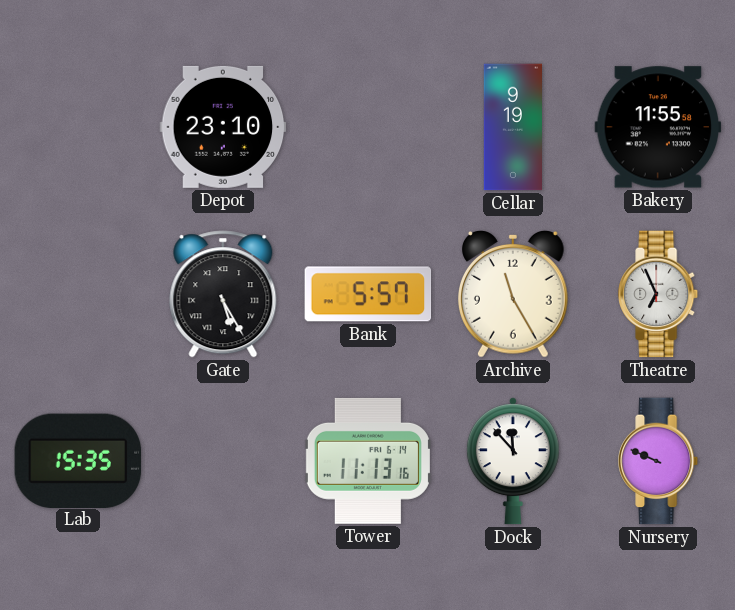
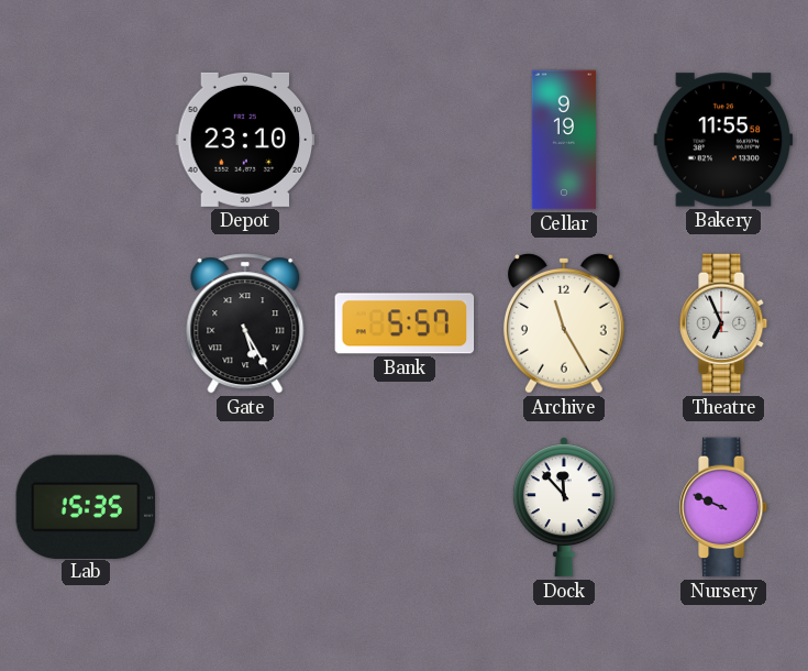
Tower: 11:13 -> none (368, 461)
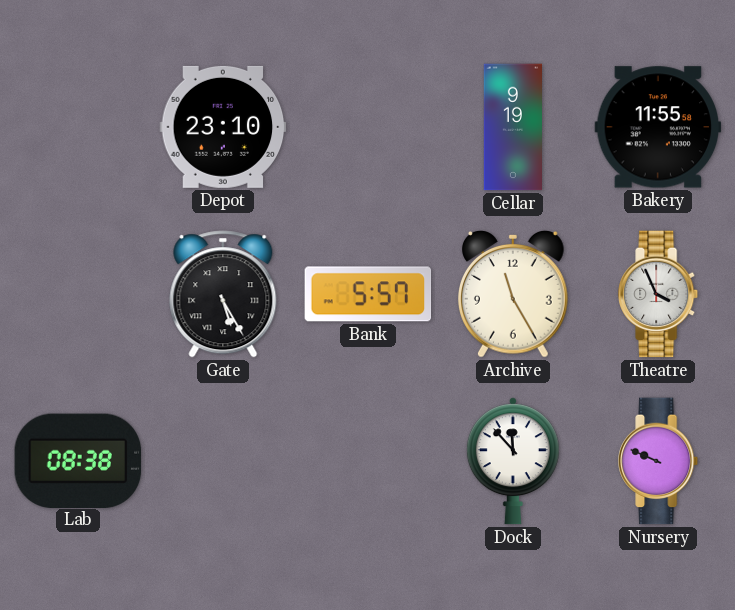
Theatre: 6:56 -> 3:56 (659, 294)
Lab: 15:35 -> 08:38 (78, 460)
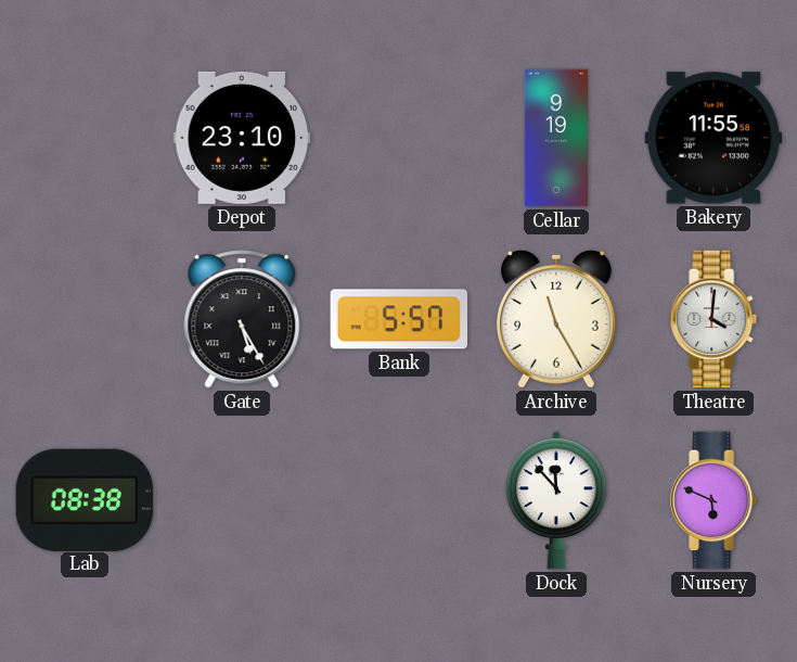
Theatre: 3:56 -> 4:01 (715, 319)
Nursery: 9:49 -> 5:49 (715, 500)
